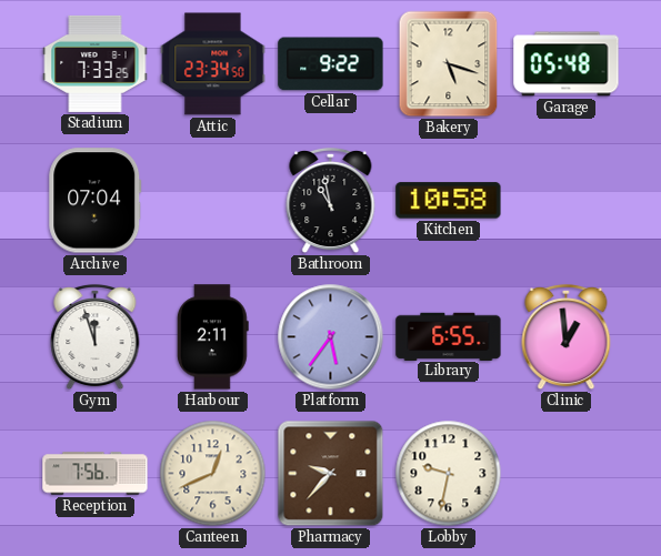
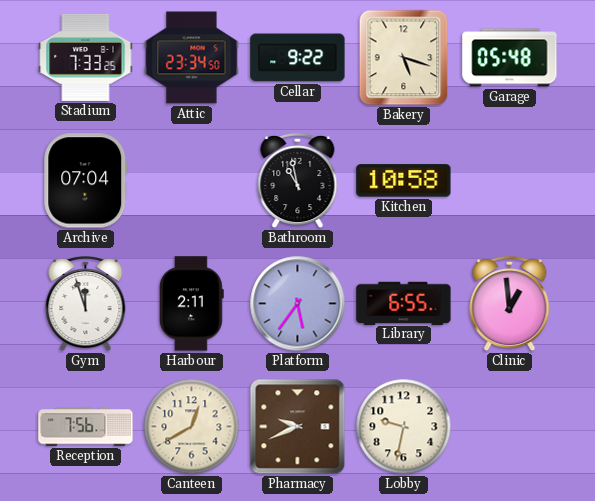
Canteen: 12:41 -> 12:40 (192, 427)
Pharmacy: 9:37 -> 9:41 (298, 427)
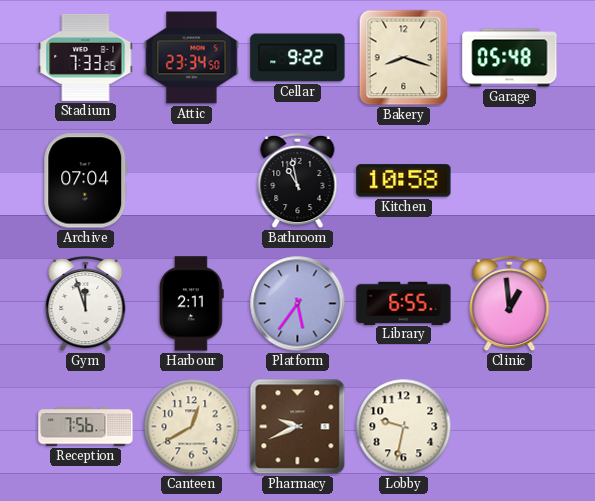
Bakery: 5:18 -> 8:18 (404, 58)
